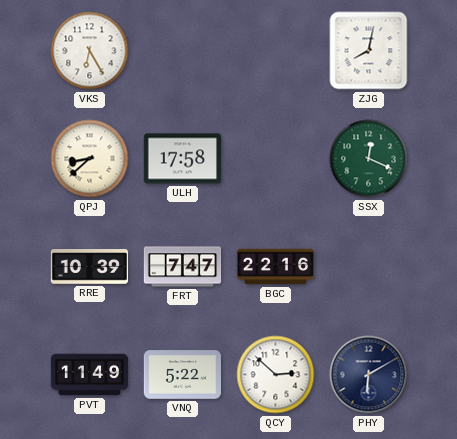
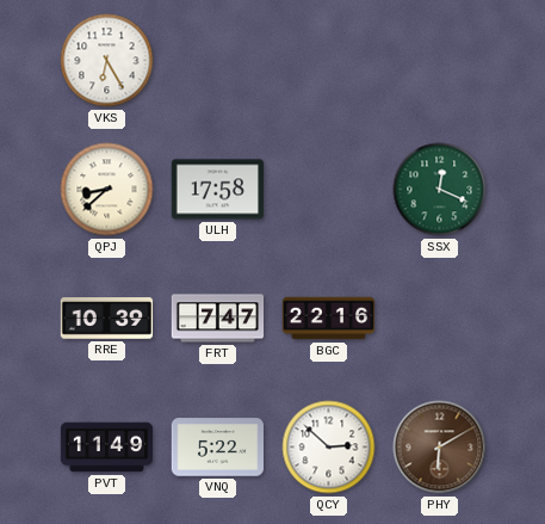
ZJG: 8:02 -> none (369, 51)
PHY dial: navy -> brown (440, 448)
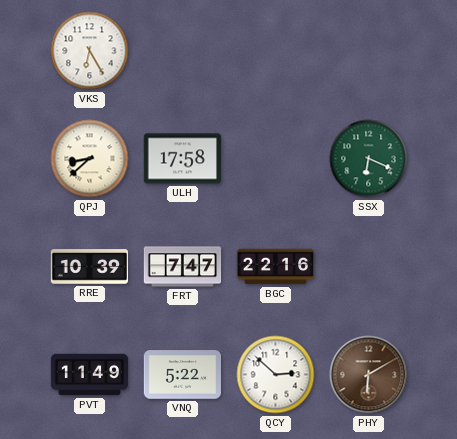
SSX: 12:19 -> 6:19 (369, 159)
